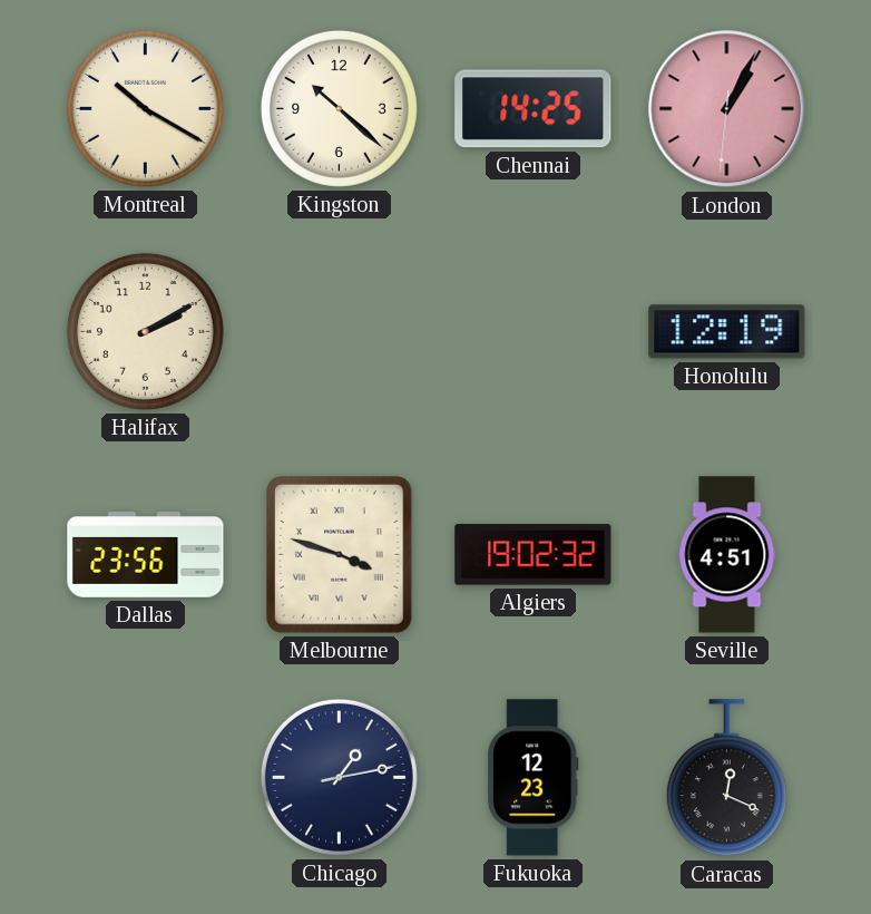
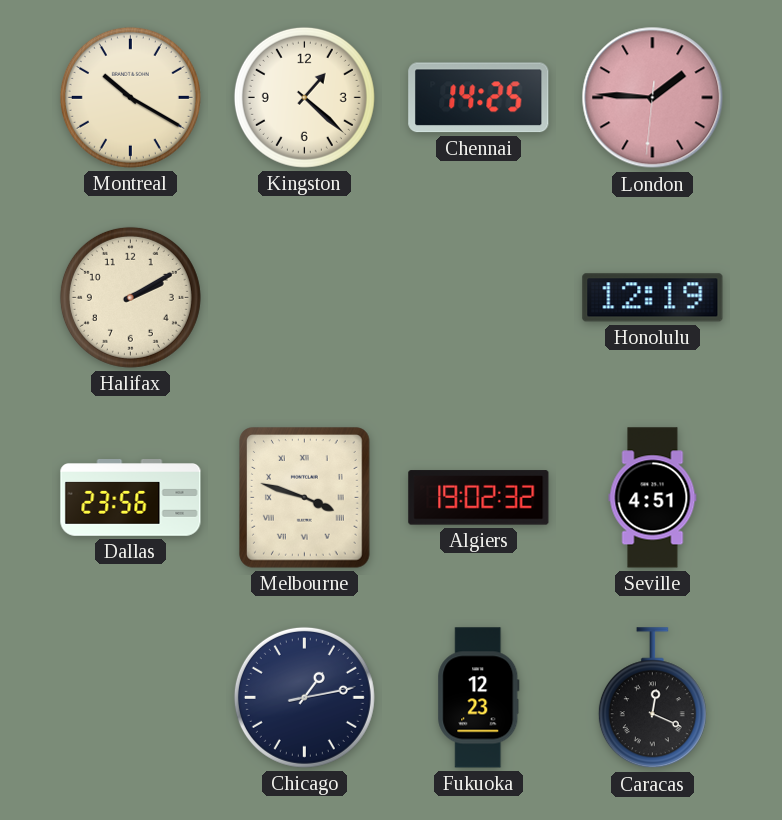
Kingston: 10:22 -> 1:22 (304, 97)
London: 1:04 -> 1:45 (653, 98)
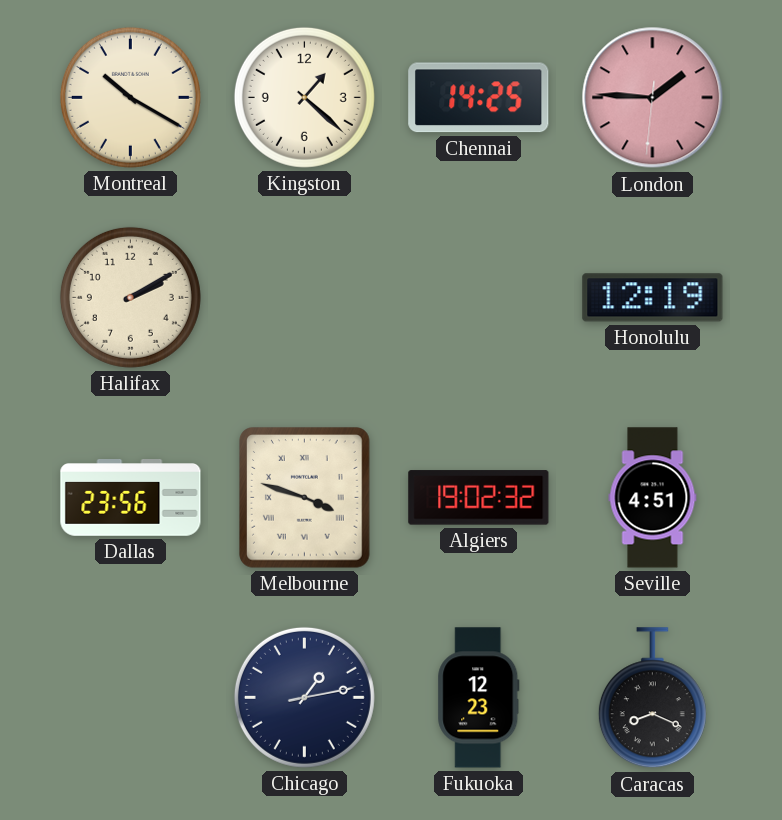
Caracas: 12:19 -> 8:19 (652, 698)
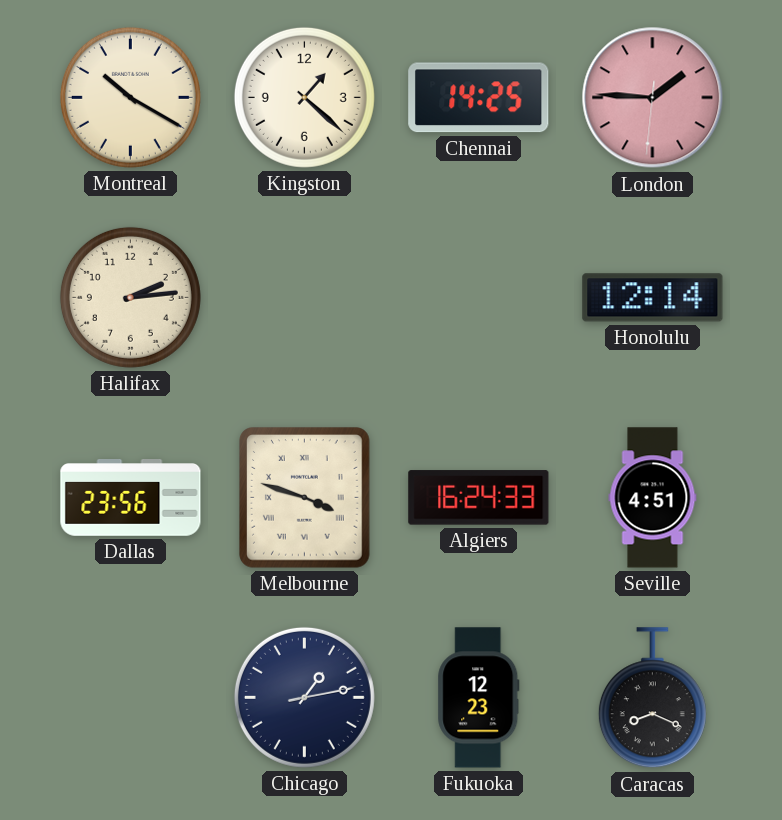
Halifax: 2:10 -> 2:14 (130, 297)
Honolulu: 12:19 -> 12:14 (653, 298)
Algiers: 19:02 -> 16:24 (479, 498)
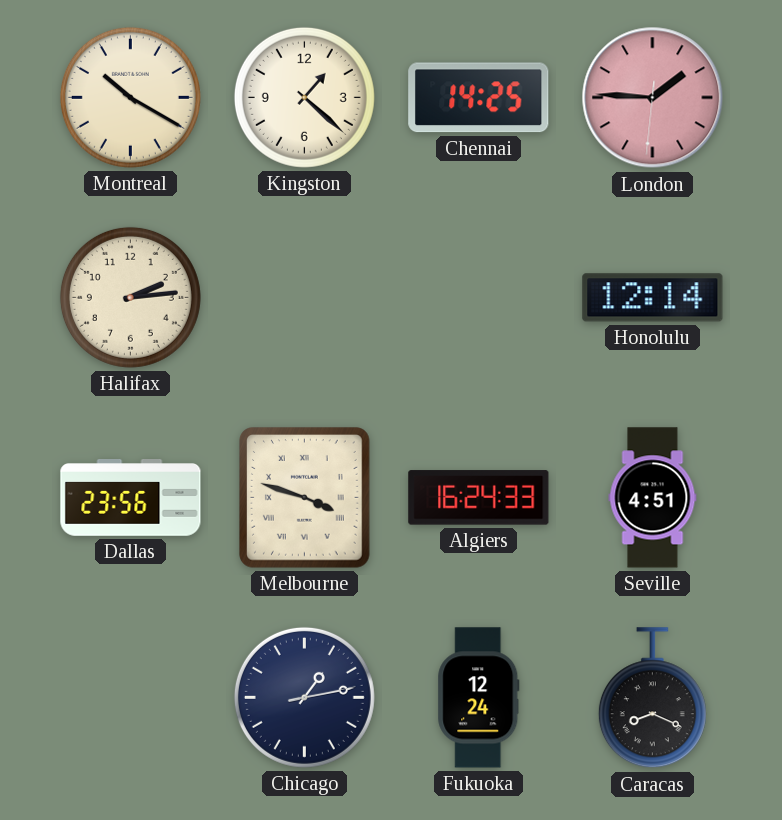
Fukuoka: 12:23 -> 12:24 (479, 698)
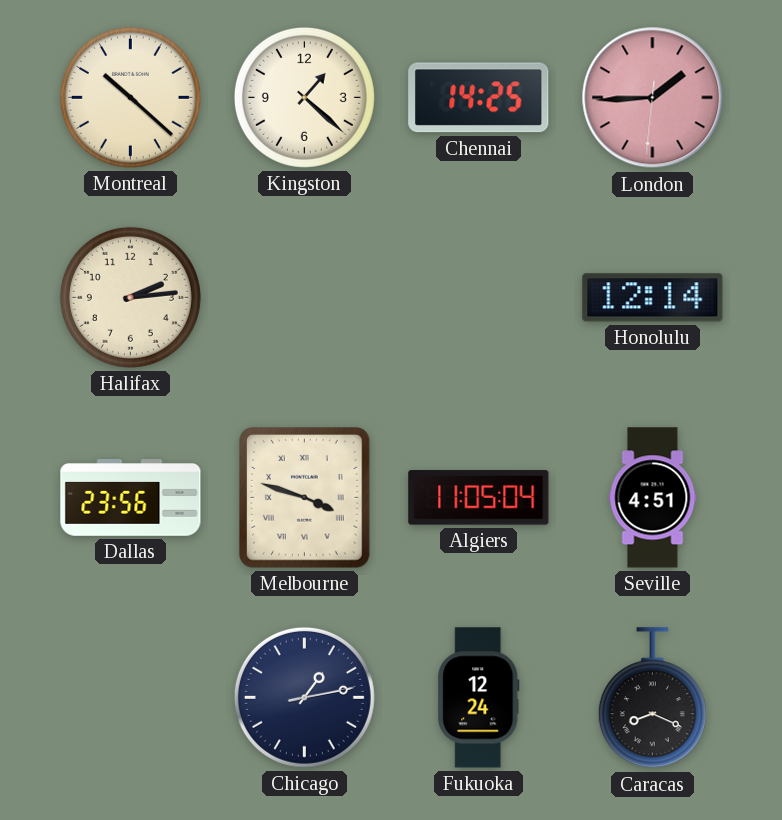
Montreal: 10:20 -> 10:22 (130, 97)
London: 1:45 -> 1:44 (653, 98)
Algiers: 16:24 -> 11:05 (479, 498)
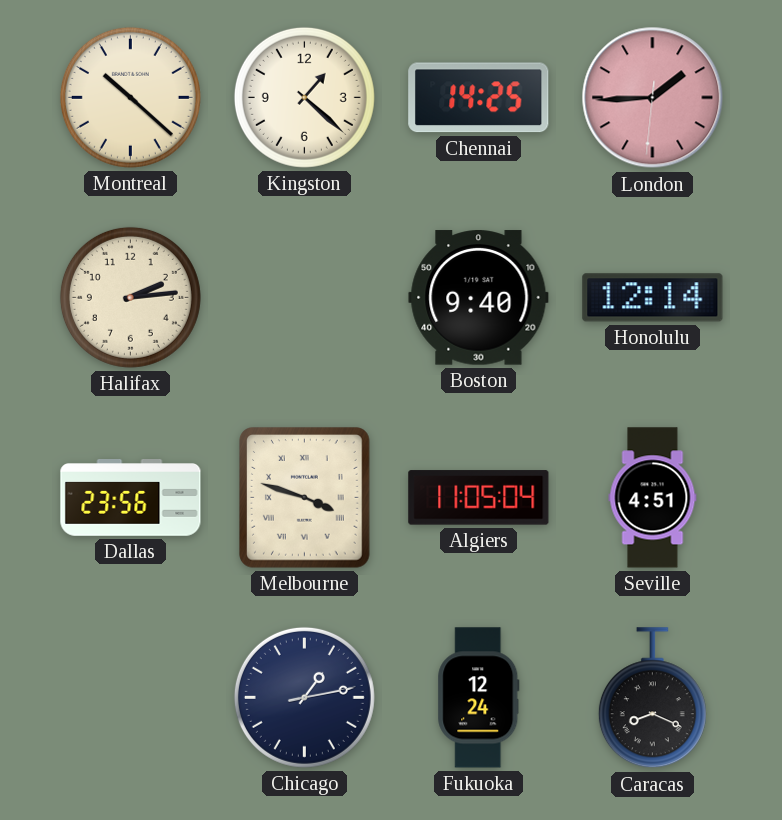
Boston: none -> 9:40 (479, 298)
